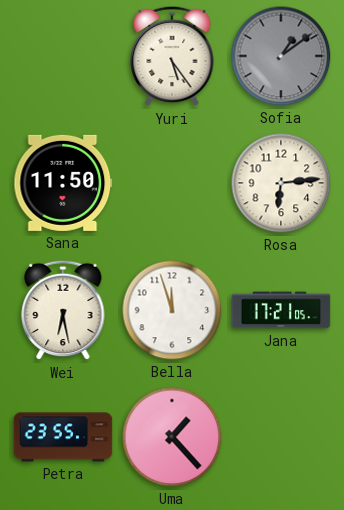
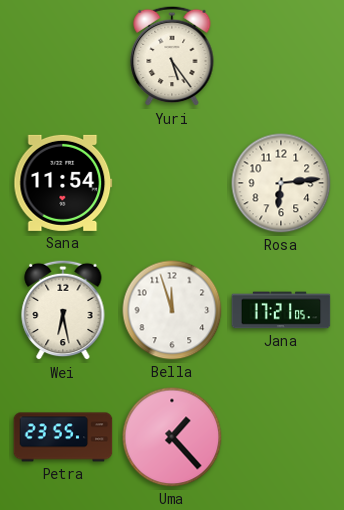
Sofia: 1:09 -> none (281, 56)
Sana: 11:50 -> 11:54 (63, 183)
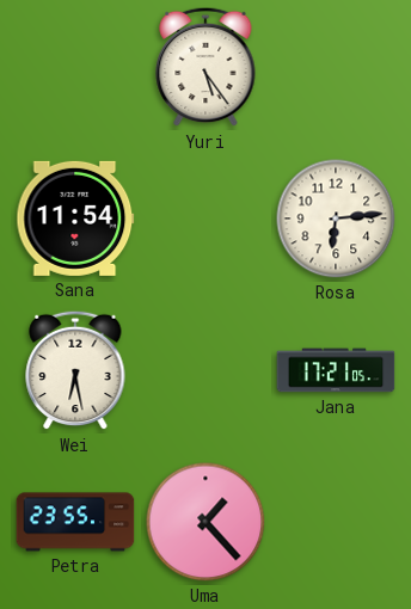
Bella: 11:57 -> none (172, 310)
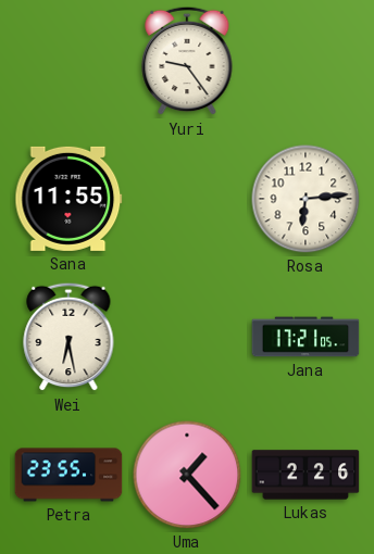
Yuri: 5:24 -> 9:24 (187, 61)
Sana: 11:54 -> 11:55 (68, 199)
Lukas: none -> 2:26 (306, 475)
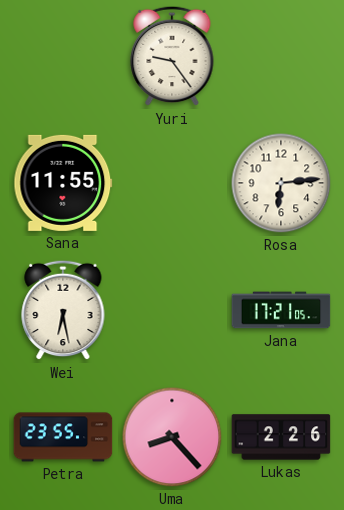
Uma: 1:23 -> 8:23 (172, 437)
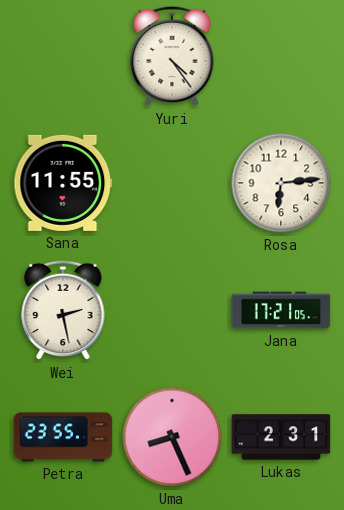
Yuri: 9:24 -> 4:24 (172, 56)
Wei: 6:28 -> 2:28 (63, 310)
Uma: 8:23 -> 8:26 (172, 437)
Lukas: 2:26 -> 2:31 (281, 437)
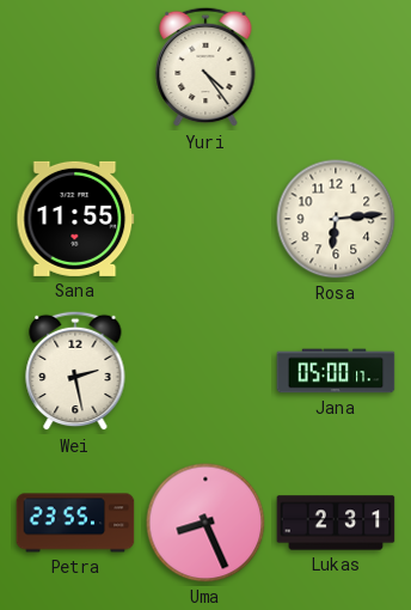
Jana: 17:21 -> 05:00 (336, 371)
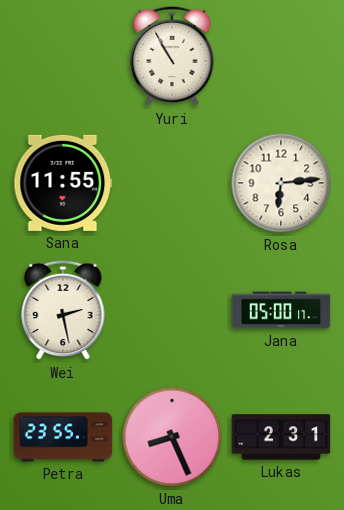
Yuri: 4:24 -> 10:55 (172, 56)
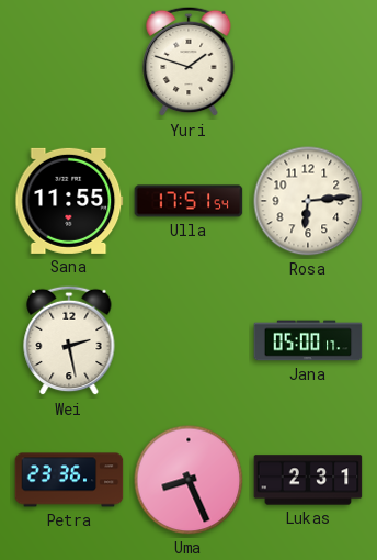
Yuri: 10:55 -> 1:48 (188, 61)
Ulla: none -> 17:51 (188, 201)
Petra: 23:55 -> 23:36 (69, 480)
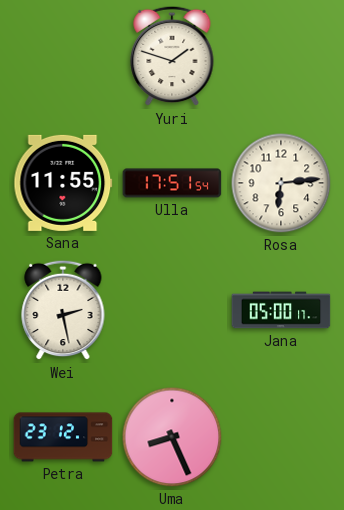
Petra: 23:36 -> 23:12 (63, 437)
Lukas: 2:31 -> none (308, 480)
